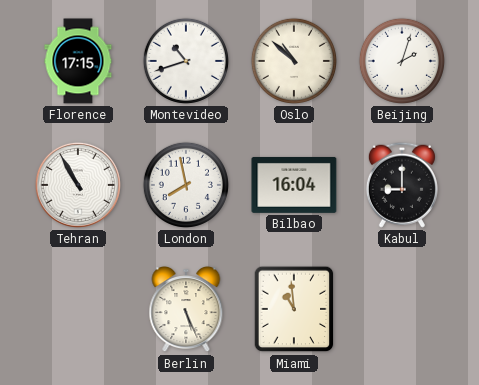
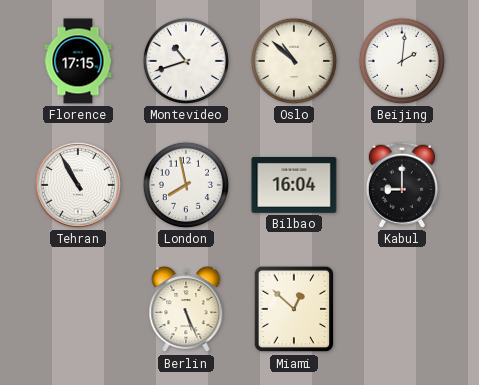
Beijing: 2:03 -> 2:01 (402, 61)
Miami: 10:59 -> 12:52 (294, 309)
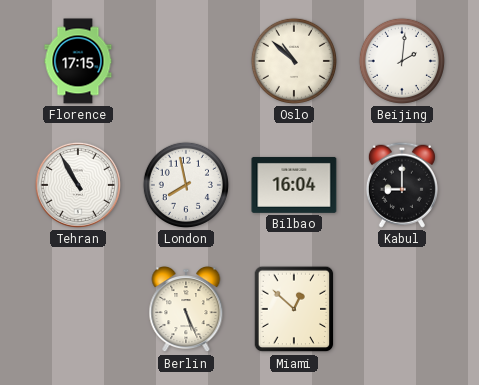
Montevideo: 10:42 -> none (186, 61)
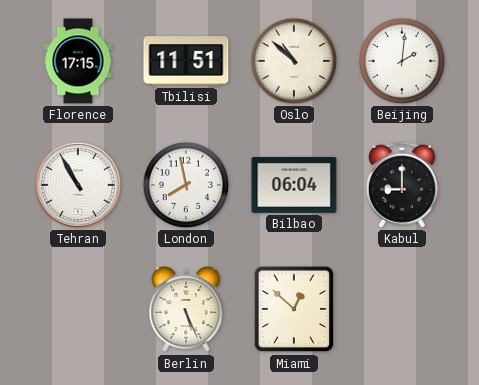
Tbilisi: none -> 11:51 (186, 61)
Bilbao: 16:04 -> 06:04 (294, 185)
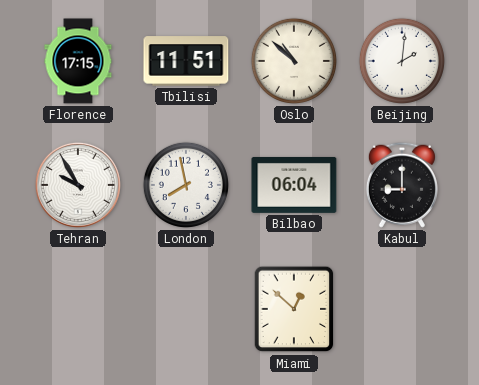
Tehran: 10:55 -> 9:55 (78, 185)
Berlin: 5:26 -> none (186, 310)
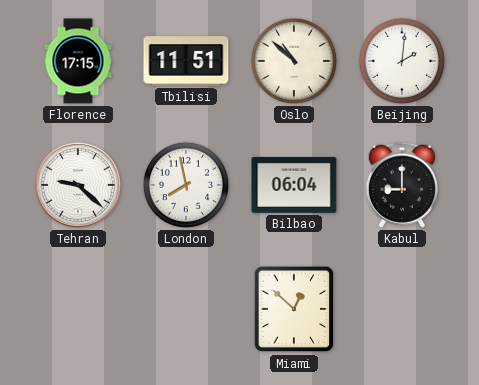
Tehran: 9:55 -> 9:22 (78, 185)
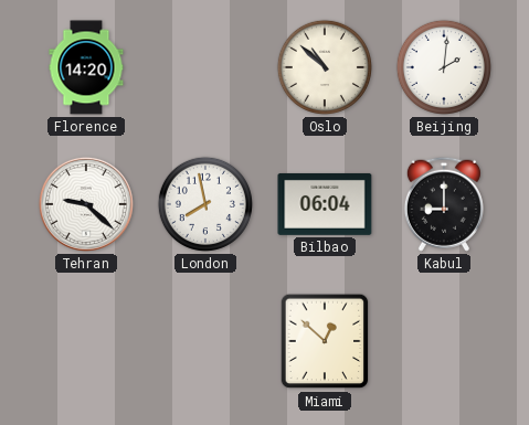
Florence: 17:15 -> 14:20 (86, 67)
Tbilisi: 11:51 -> none (186, 61)
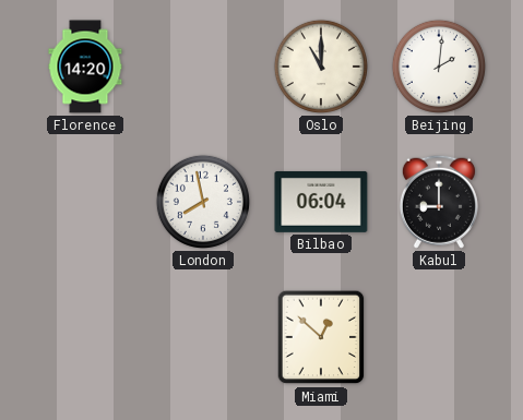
Oslo: 10:52 -> 11:00 (321, 67)
Tehran: 9:22 -> none (86, 204)
